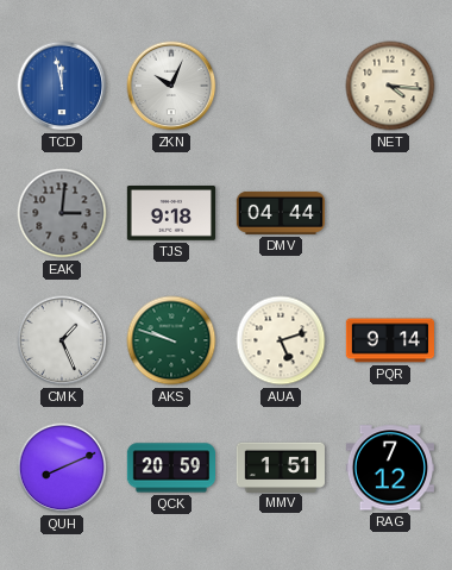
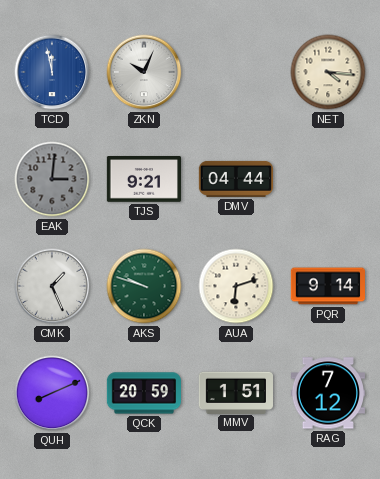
TJS: 9:18 -> 9:21 (143, 180)
AUA: 5:12 -> 6:12 (236, 286)
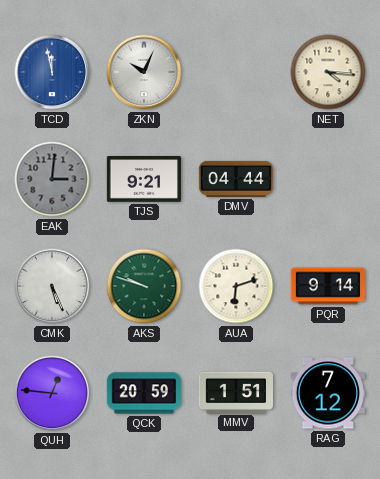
CMK: 1:26 -> 5:26 (52, 286)
QUH: 8:11 -> 12:46 (52, 393)
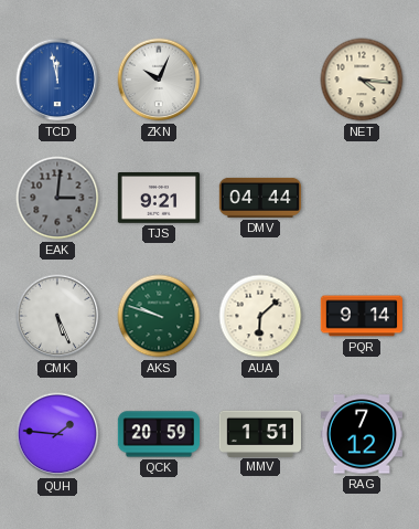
AUA: 6:12 -> 6:08 (260, 316)
QUH: 12:46 -> 1:46 (57, 434)
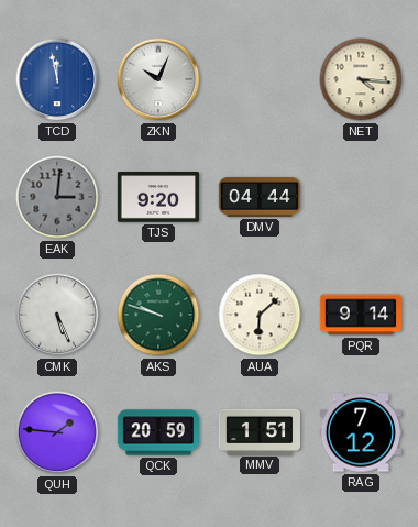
TJS: 9:21 -> 9:20 (157, 198)
